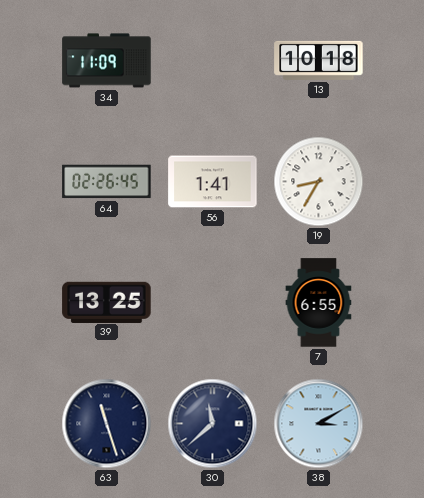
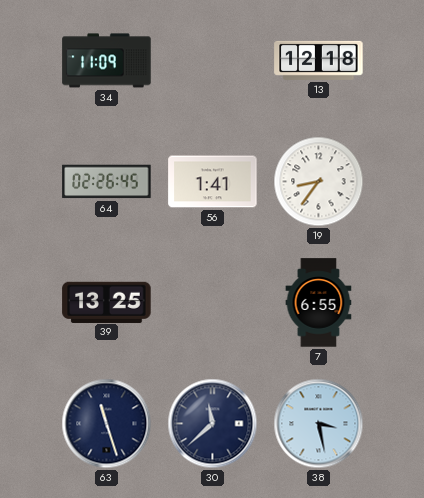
13: 10:18 -> 12:18 (319, 60)
19: 8:35 -> 8:36 (319, 182)
38: 3:10 -> 3:28 (319, 424)
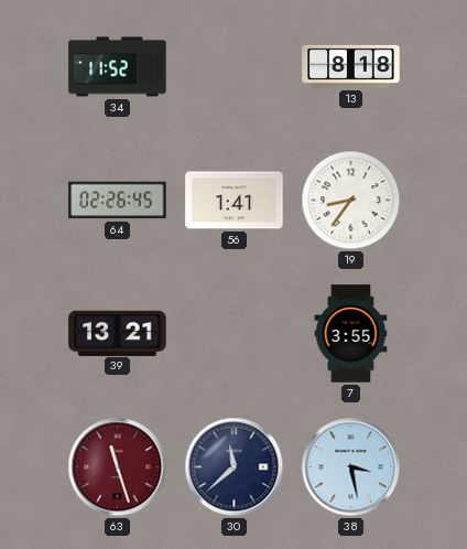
34: 11:09 -> 11:52 (118, 67)
13: 12:18 -> 8:18 (351, 66)
39: 13:25 -> 13:21 (118, 333)
7: 6:55 -> 3:55 (351, 334)
63 dial: navy -> burgundy (118, 467)
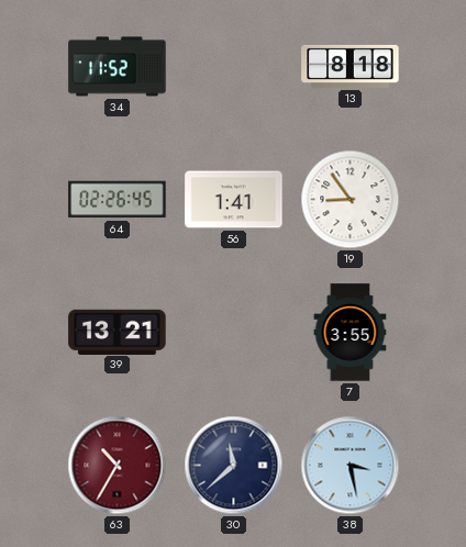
19: 8:36 -> 8:54 (351, 200)
63: 11:27 -> 10:35 (118, 466)
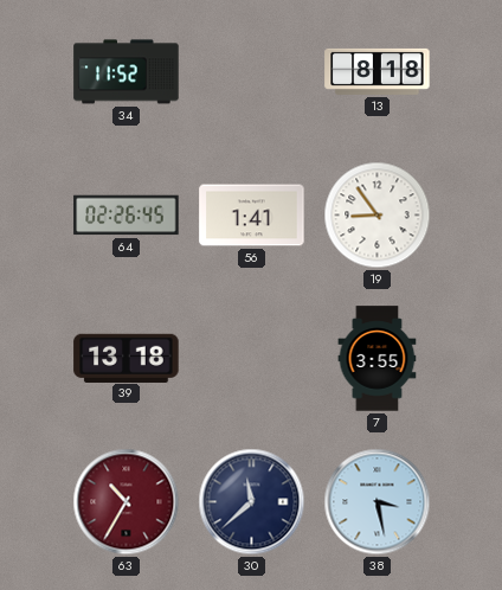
39: 13:21 -> 13:18 (127, 358)
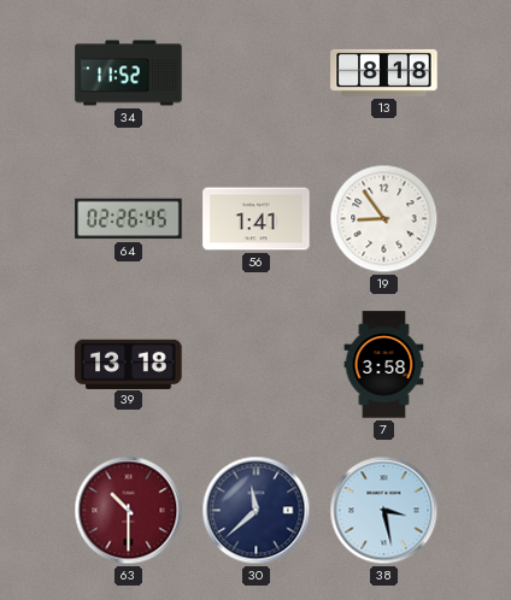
7: 3:55 -> 3:58 (384, 365)
63: 10:35 -> 10:30 (129, 511)
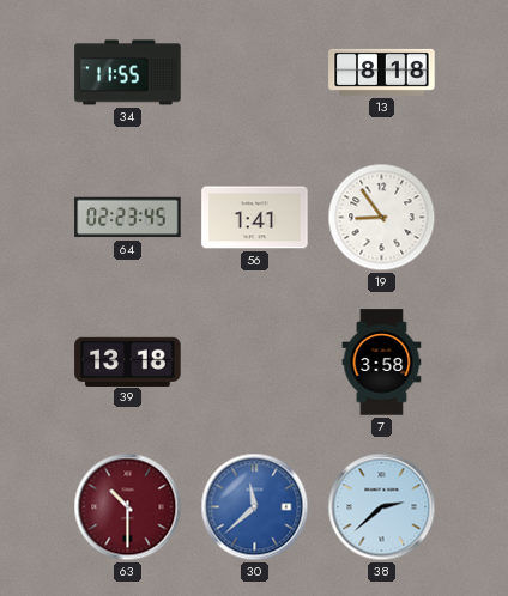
34: 11:52 -> 11:55 (128, 73)
64: 02:26 -> 02:23 (128, 218)
30 dial: navy -> blue (255, 507)
38: 3:28 -> 2:38 (382, 507)
